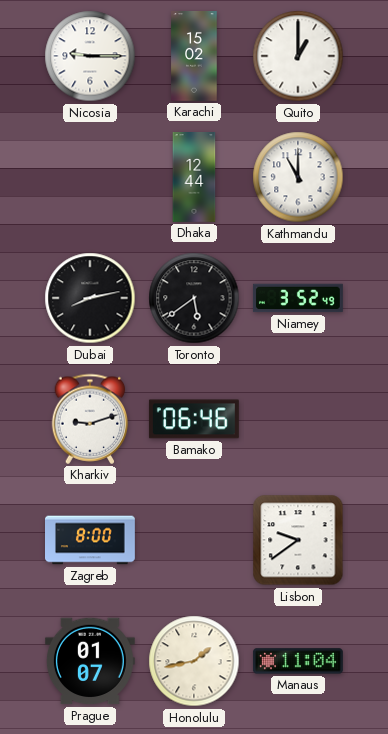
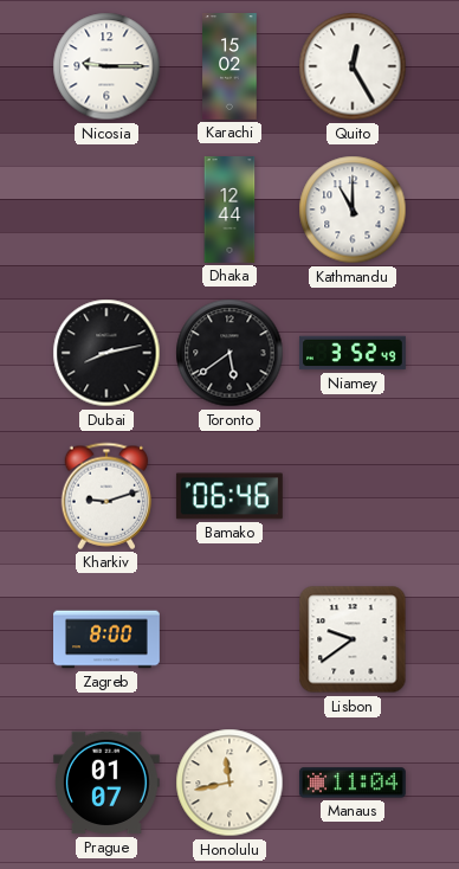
Quito: 1:00 -> 12:25 (353, 66)
Honolulu: 1:43 -> 11:43 (229, 783)
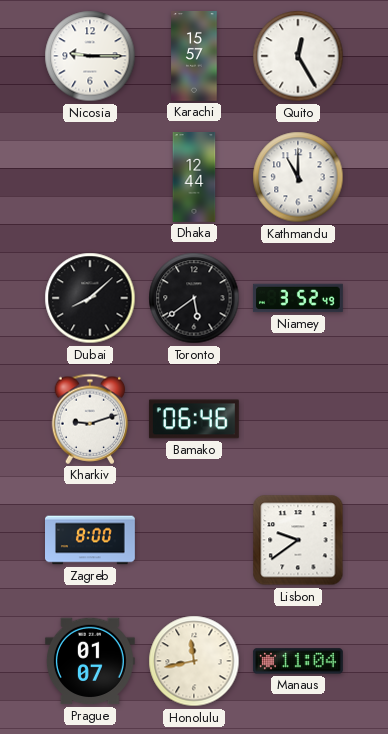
Karachi: 15:02 -> 15:57 (194, 57)
Dubai: 8:13 -> 8:08 (90, 298)
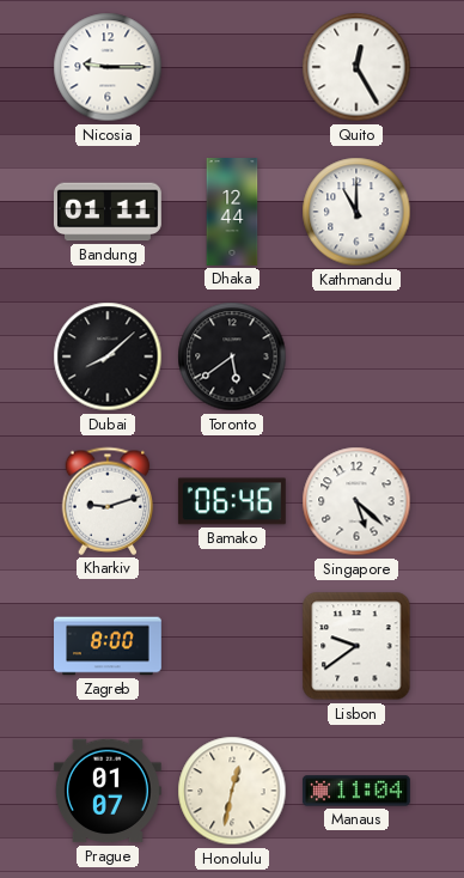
Karachi: 15:57 -> none (194, 57)
Bandung: none -> 01:11 (108, 212)
Niamey: 3:52 -> none (298, 298)
Singapore: none -> 5:22 (356, 501)
Honolulu: 11:43 -> 12:32 (232, 791)
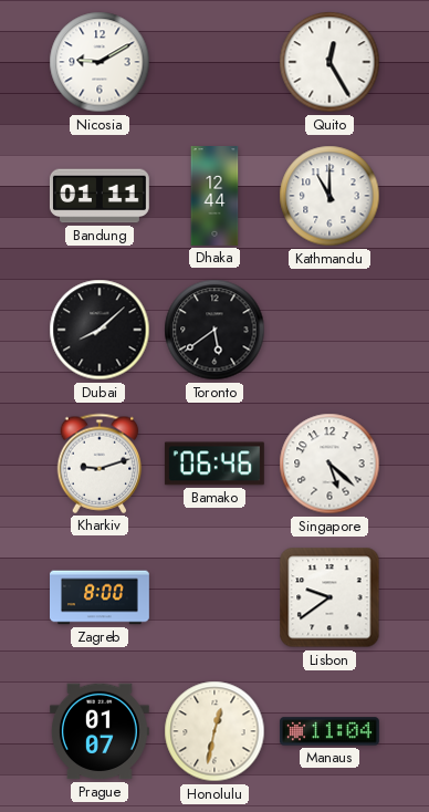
Nicosia: 9:15 -> 9:10 (100, 62)
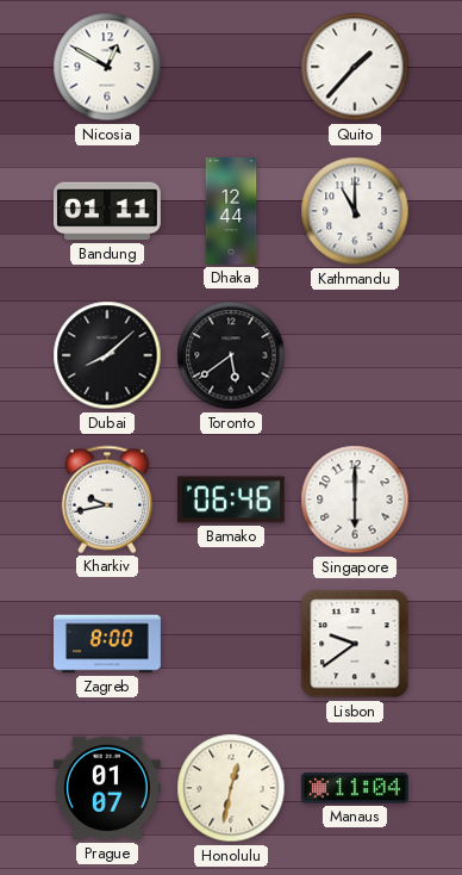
Nicosia: 9:10 -> 12:50 (107, 67)
Quito: 12:25 -> 1:37 (355, 67)
Kharkiv: 9:12 -> 9:43 (107, 499)
Singapore: 5:22 -> 6:00 (355, 499)
